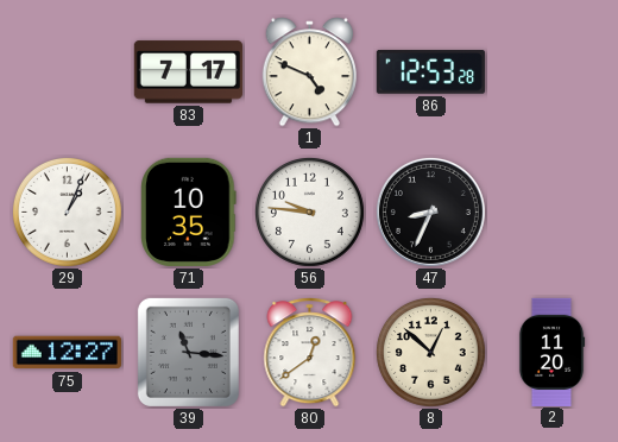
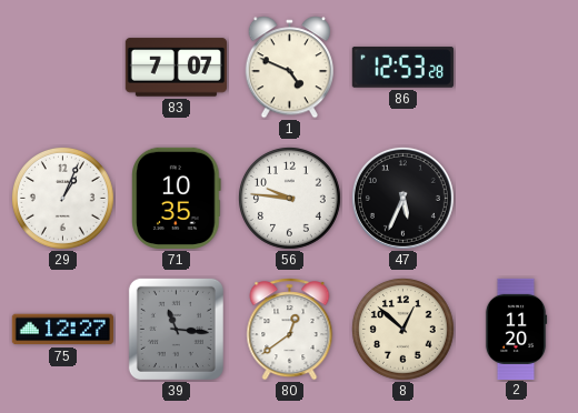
83: 7:17 -> 7:07 (176, 68)
47: 8:34 -> 5:34 (402, 198)
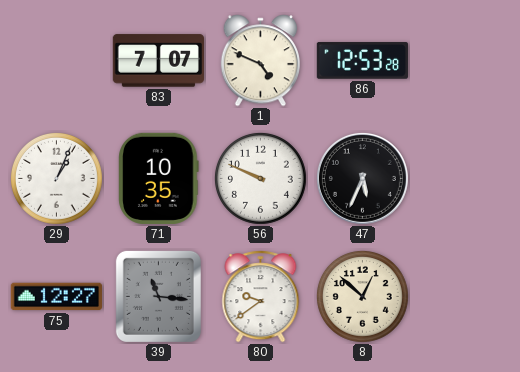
56: 9:46 -> 9:49 (260, 178)
80: 12:39 -> 9:39 (261, 297)
2: 11:20 -> none (516, 329)
